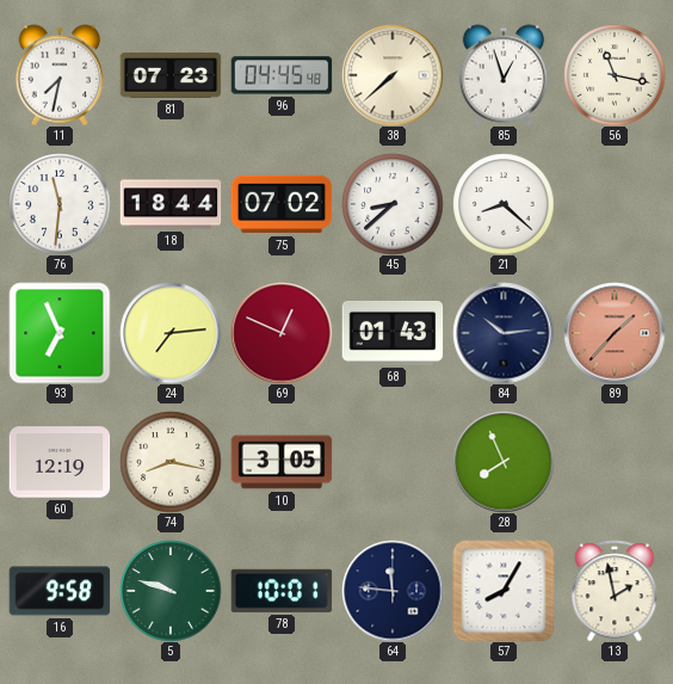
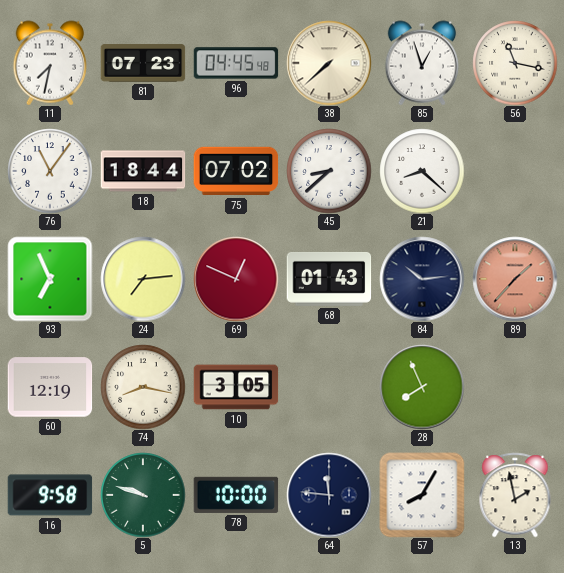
76: 11:31 -> 11:06 (50, 171)
78: 10:01 -> 10:00 (236, 495)
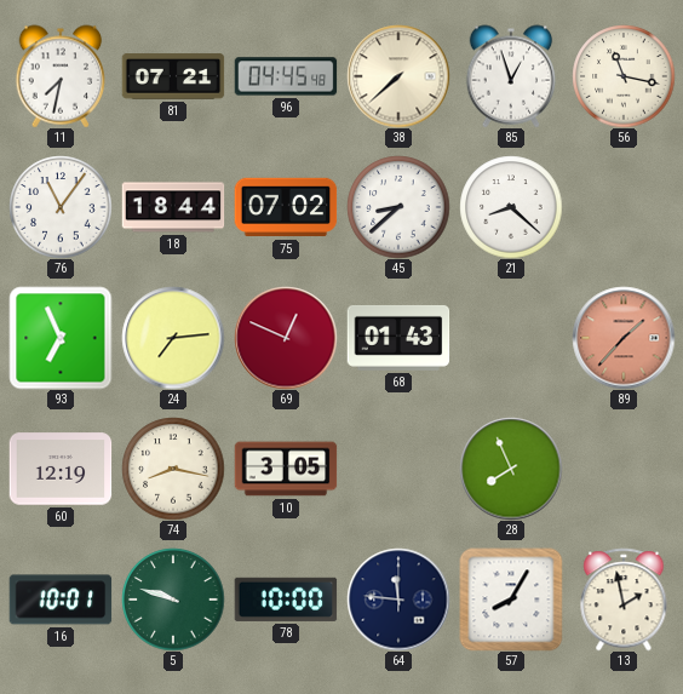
81: 07:23 -> 07:21 (173, 76)
84: 10:14 -> none (422, 279)
16: 9:58 -> 10:01 (61, 600)
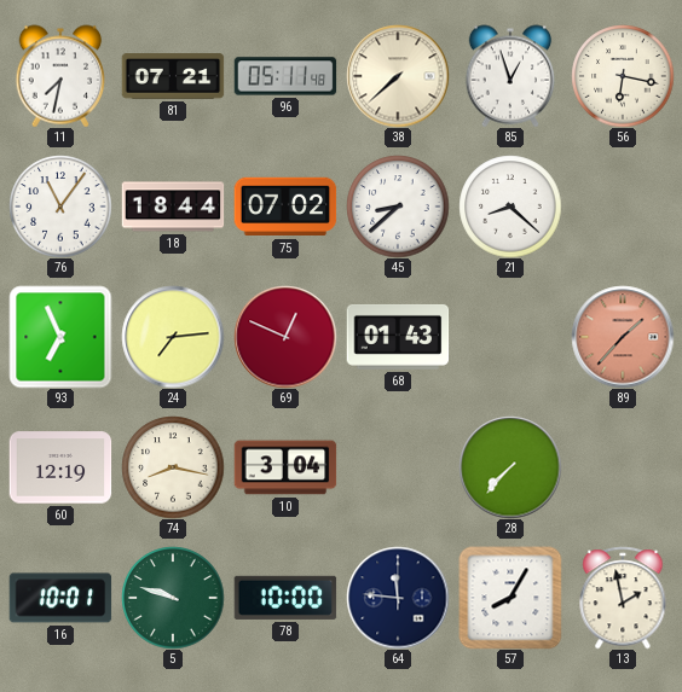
96: 04:45 -> 05:11 (285, 76)
56: 11:17 -> 6:17 (623, 76)
10: 3:05 -> 3:04 (285, 467)
28: 7:56 -> 7:37 (510, 467)
